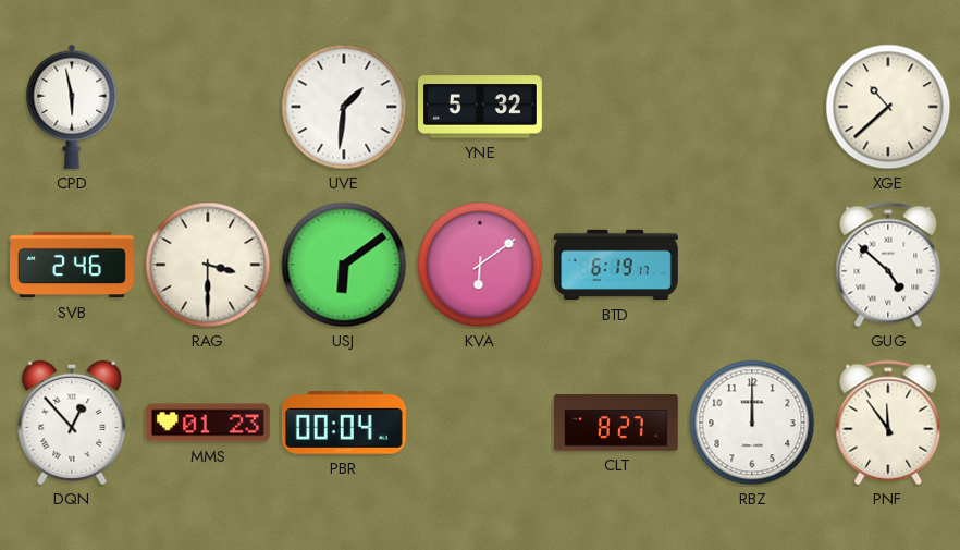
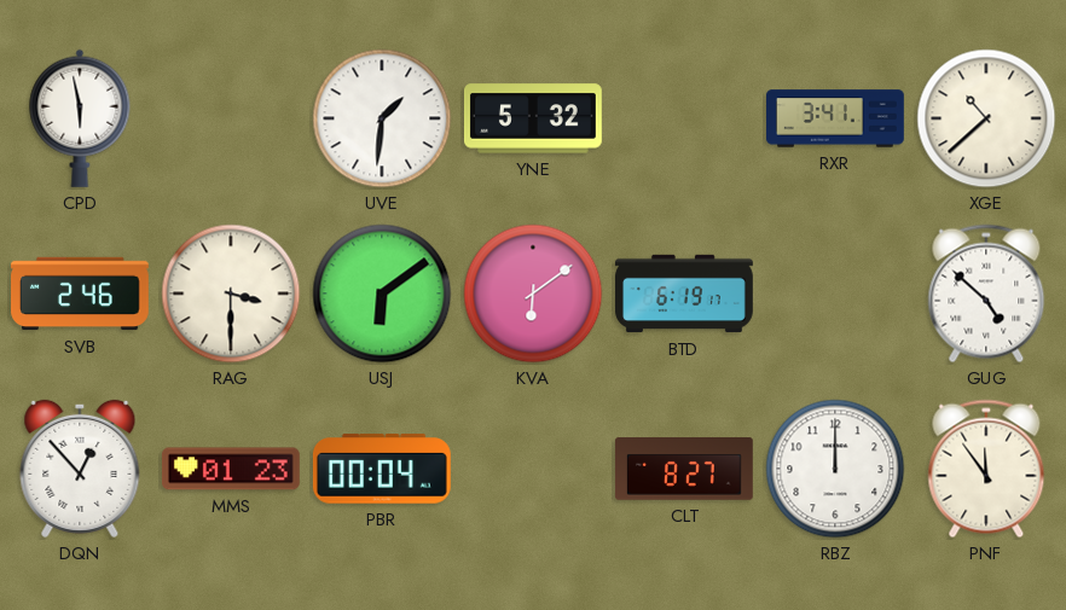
RXR: none -> 3:41 (836, 118)
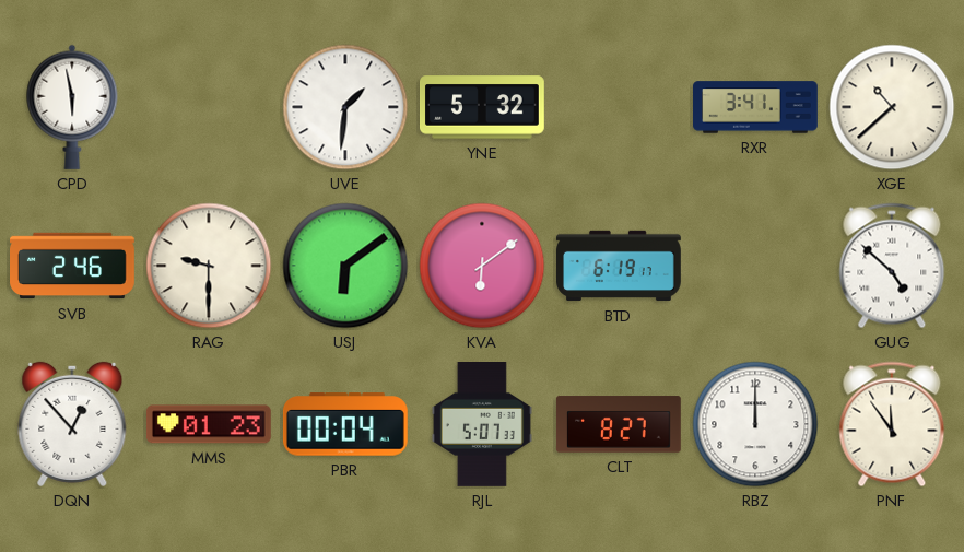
RAG: 3:30 -> 9:30 (209, 266)
RJL: none -> 5:07 (482, 425)
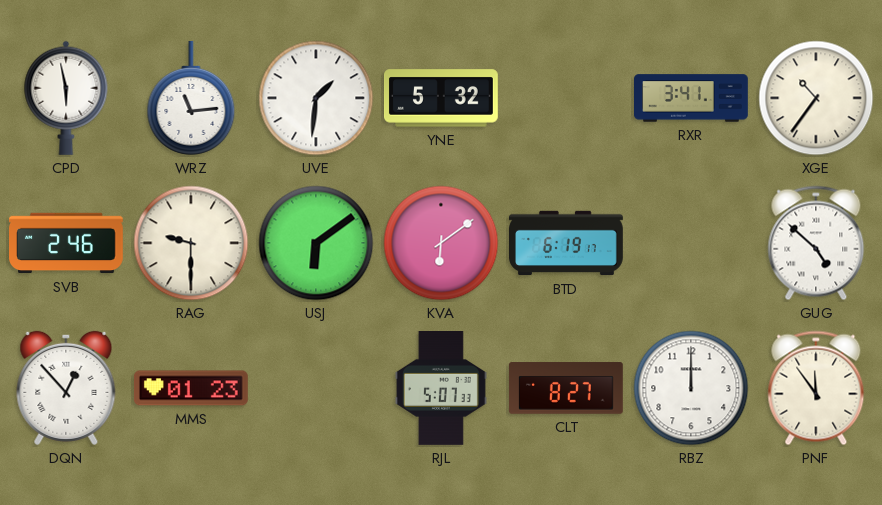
WRZ: none -> 11:14 (191, 98)
XGE: 10:38 -> 10:36 (816, 98)
PBR: 00:04 -> none (345, 424)
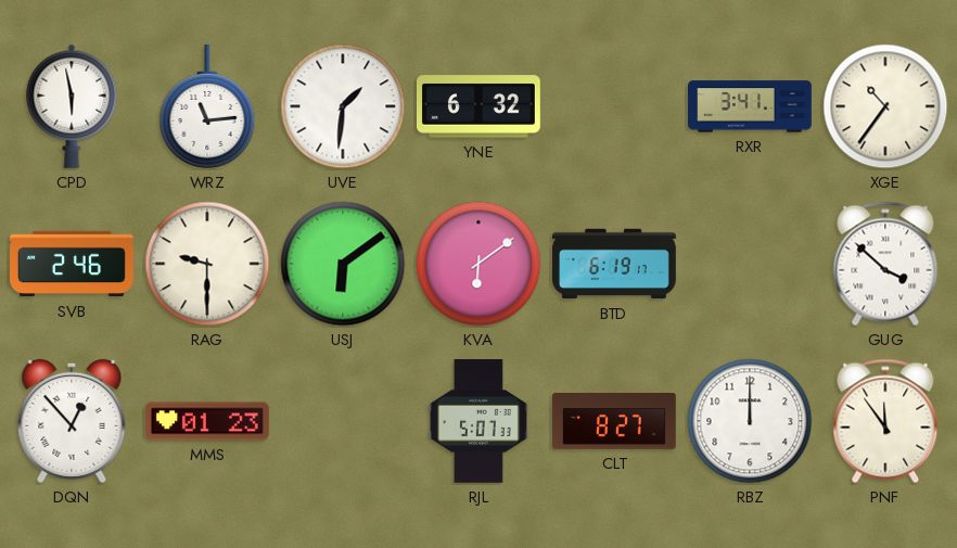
YNE: 5:32 -> 6:32 (480, 106)
GUG: 4:52 -> 3:52 (885, 264)
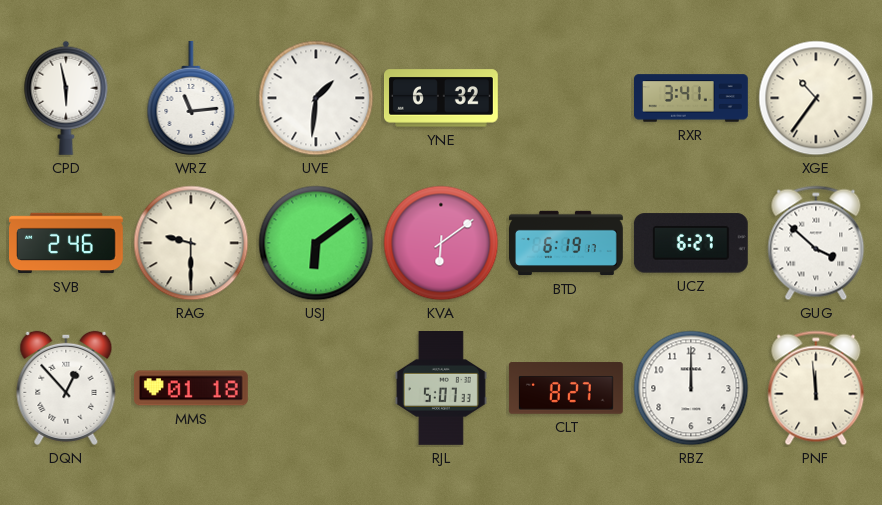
UCZ: none -> 6:27 (691, 243)
MMS: 01:23 -> 01:18 (191, 388)
PNF: 11:54 -> 11:59 (816, 388)
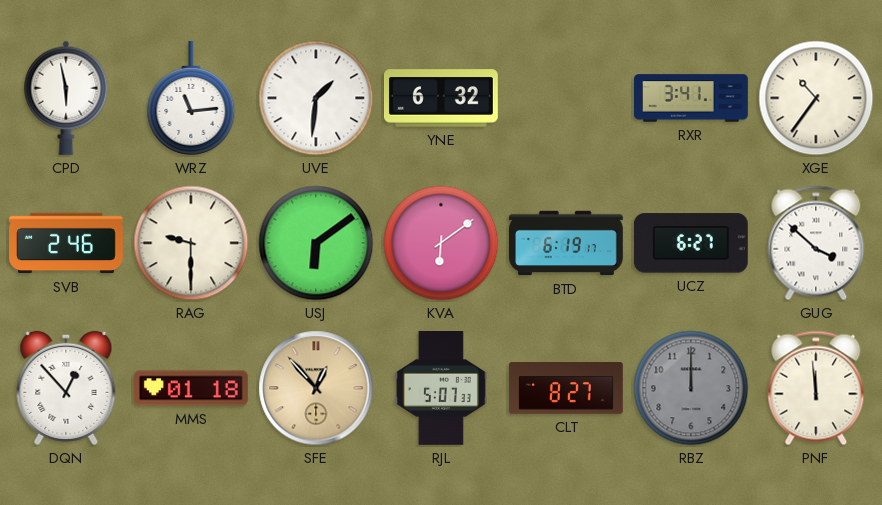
SFE: none -> 12:53 (316, 388)
RBZ dial: white -> grey (691, 388)
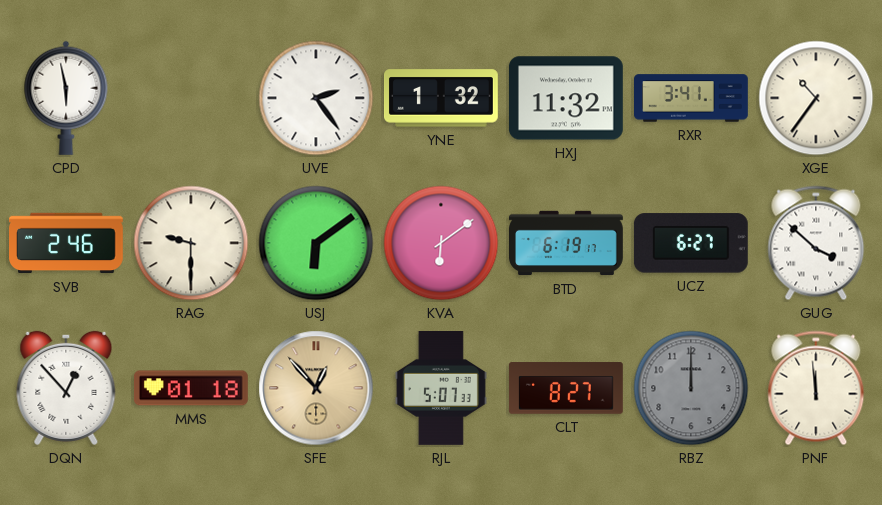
WRZ: 11:14 -> none (191, 98)
UVE: 1:31 -> 2:24 (316, 98)
YNE: 6:32 -> 1:32 (442, 98)
HXJ: none -> 11:32 (566, 98)
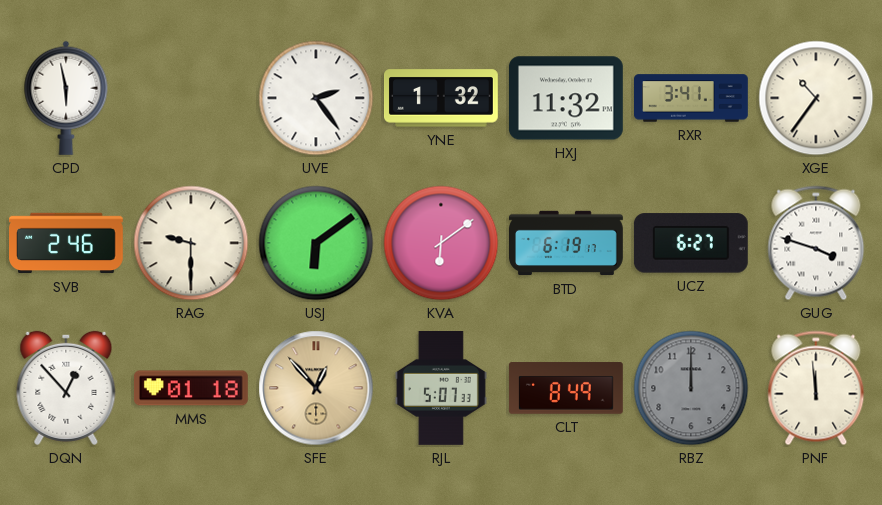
GUG: 3:52 -> 3:48 (816, 243)
CLT: 8:27 -> 8:49 (566, 388)
